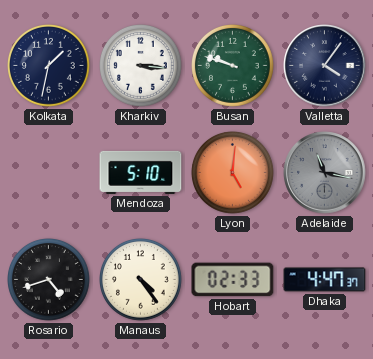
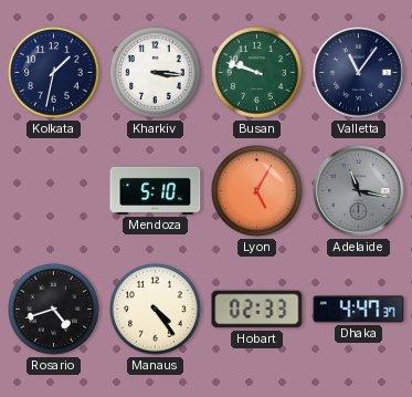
Valletta: 4:06 -> 11:06 (359, 73)
Lyon: 5:01 -> 5:05 (257, 191)
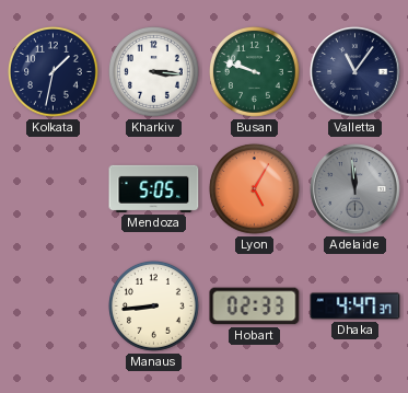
Mendoza: 5:10 -> 5:05 (154, 188)
Adelaide: 11:17 -> 11:59 (355, 189)
Rosario: 4:42 -> none (54, 310)
Manaus: 4:24 -> 8:44 (154, 307)
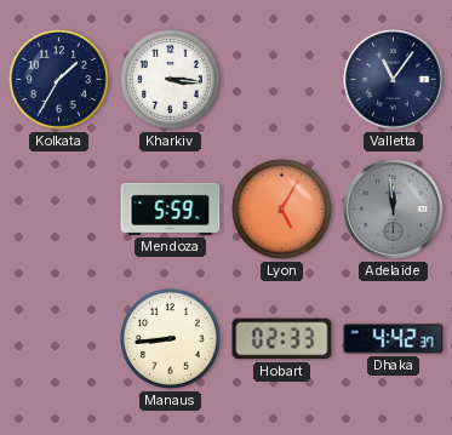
Kolkata: 1:32 -> 1:35 (59, 80)
Busan: 9:48 -> none (255, 72)
Mendoza: 5:05 -> 5:59 (171, 208)
Dhaka: 4:47 -> 4:42 (394, 339)
